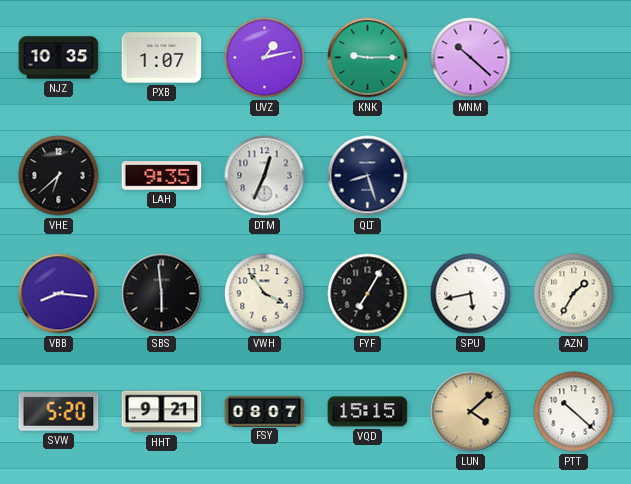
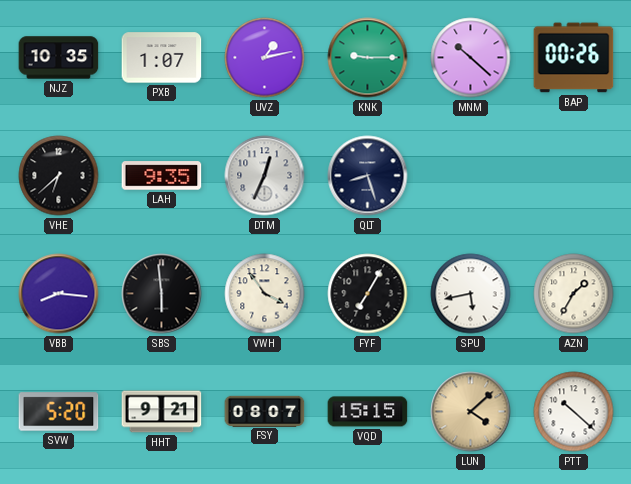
BAP: none -> 00:26 (574, 58)
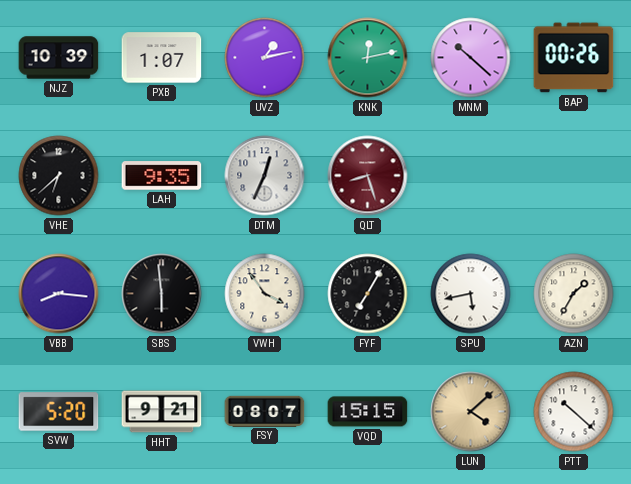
NJZ: 10:35 -> 10:39 (59, 58)
KNK: 9:15 -> 12:13 (368, 58)
QLT dial: navy -> burgundy (368, 176)
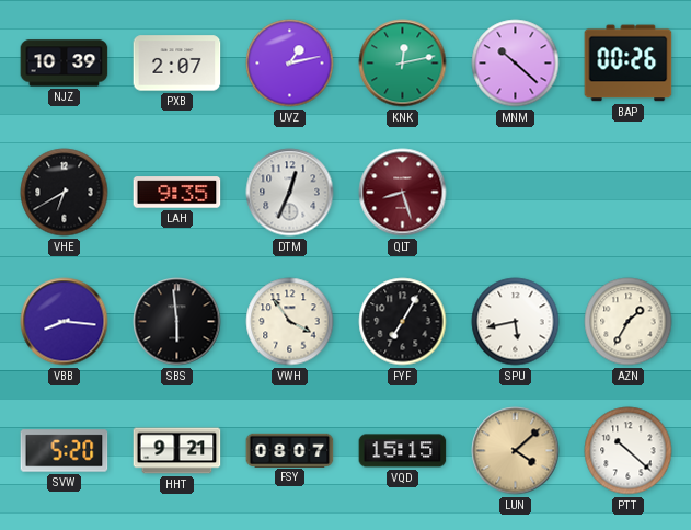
PXB: 1:07 -> 2:07 (177, 64)
VHE: 6:38 -> 6:40 (65, 193)
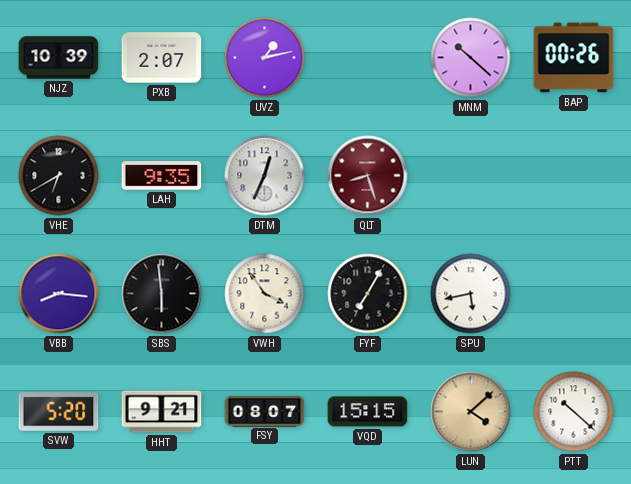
KNK: 12:13 -> none (403, 64)
AZN: 1:35 -> none (629, 322)
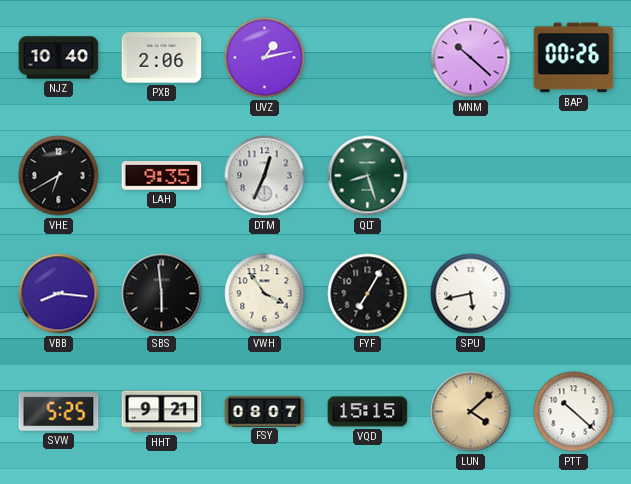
NJZ: 10:39 -> 10:40 (59, 58)
PXB: 2:07 -> 2:06 (162, 58)
QLT dial: burgundy -> green (368, 176)
SVW: 5:20 -> 5:25 (59, 412)
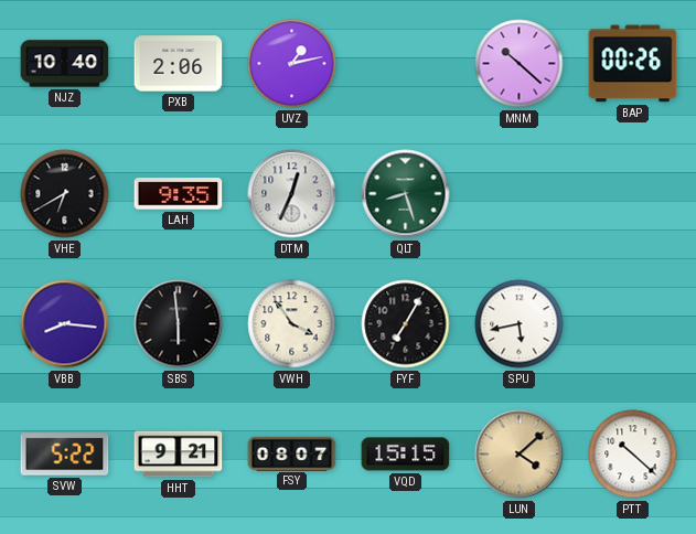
SVW: 5:25 -> 5:22 (65, 455)
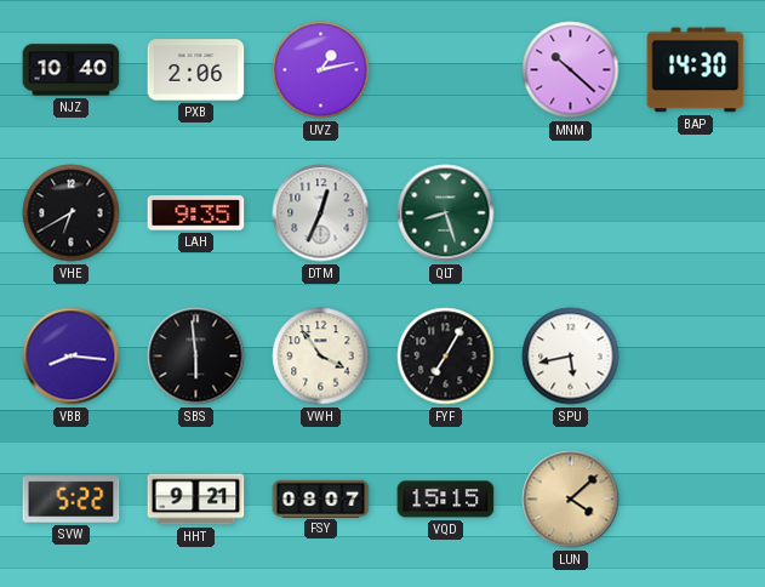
BAP: 00:26 -> 14:30 (696, 70)
PTT: 10:22 -> none (633, 455)
